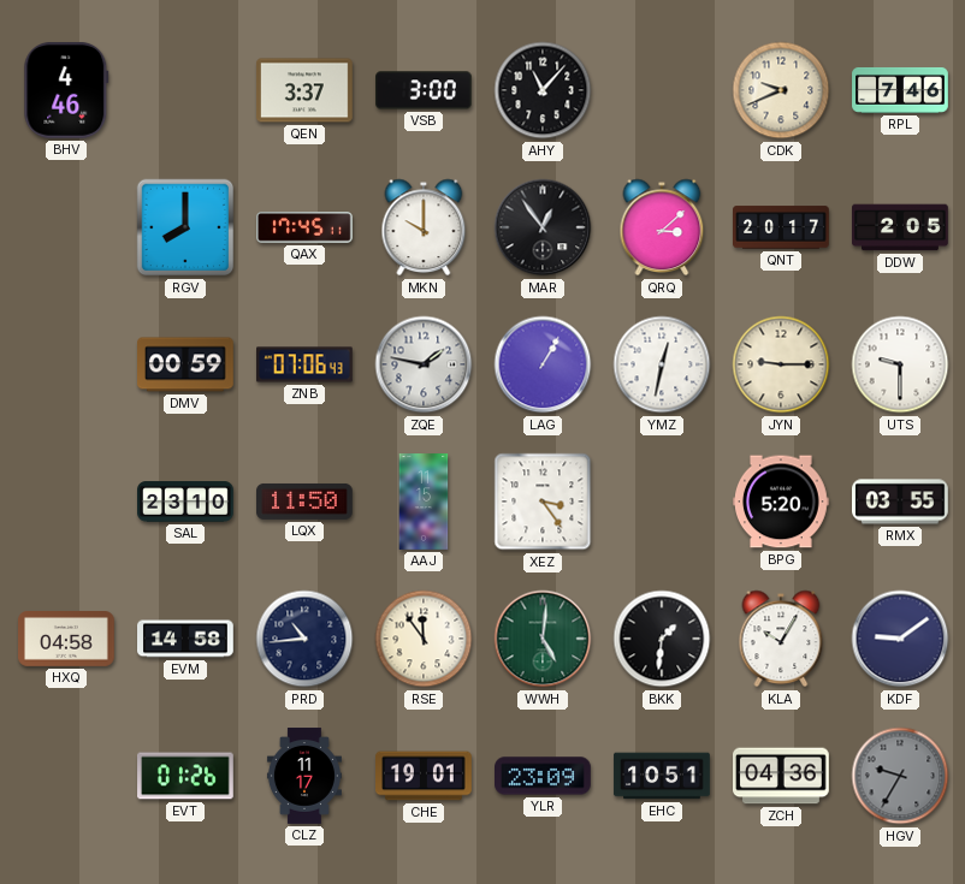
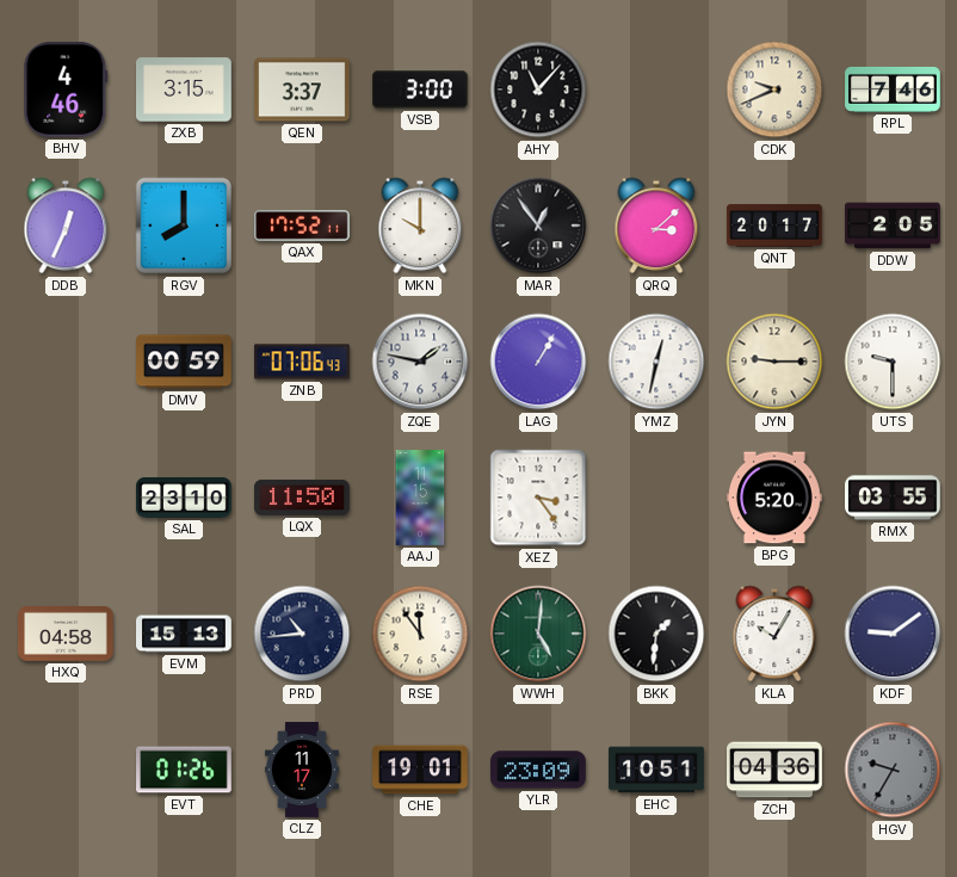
ZXB: none -> 3:15 (185, 89)
DDB: none -> 12:34 (66, 226)
QAX: 17:45 -> 17:52 (303, 226)
EVM: 14:58 -> 15:13 (185, 634)
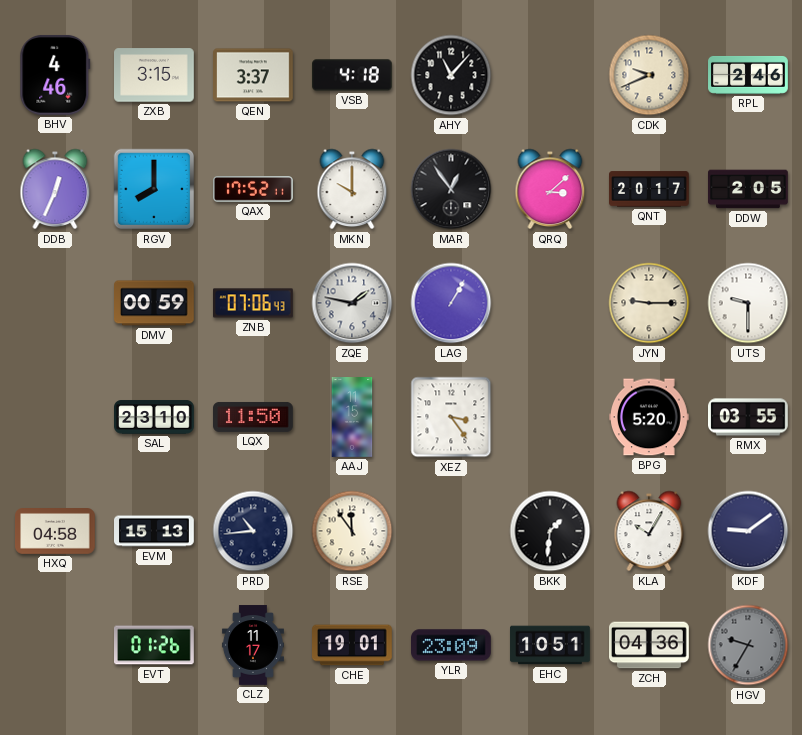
VSB: 3:00 -> 4:18 (353, 75)
RPL: 7:46 -> 2:46 (748, 75)
YMZ: 12:32 -> none (656, 362)
WWH: 5:01 -> none (538, 634)
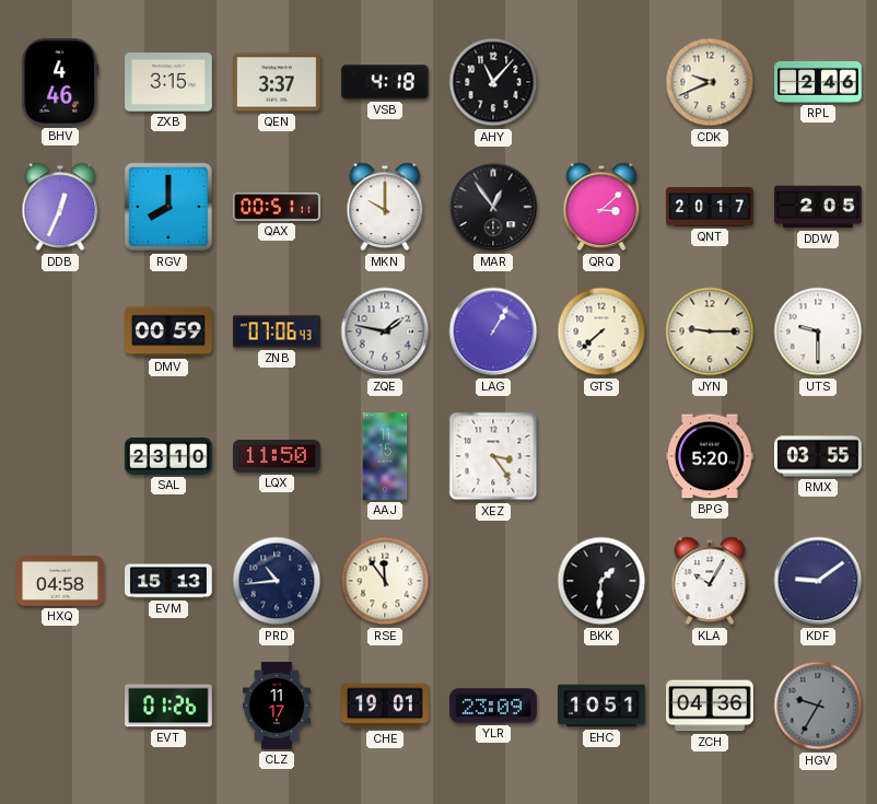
QAX: 17:52 -> 00:51 (278, 207)
GTS: none -> 7:38 (601, 331)
